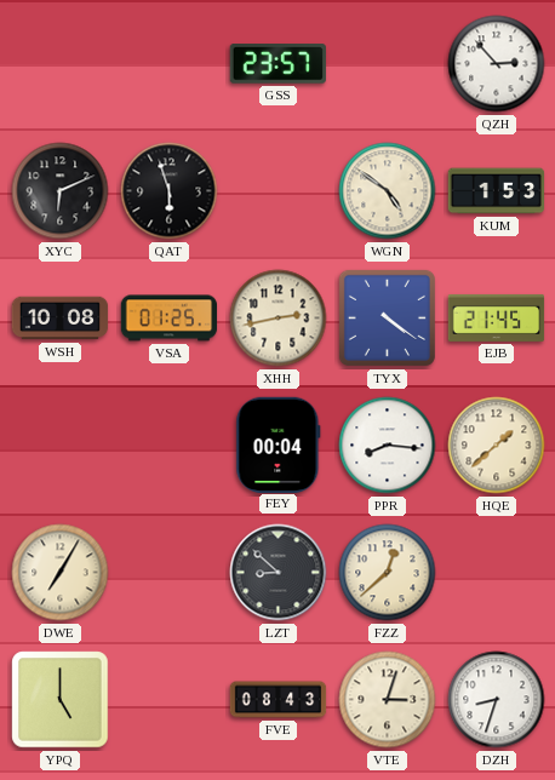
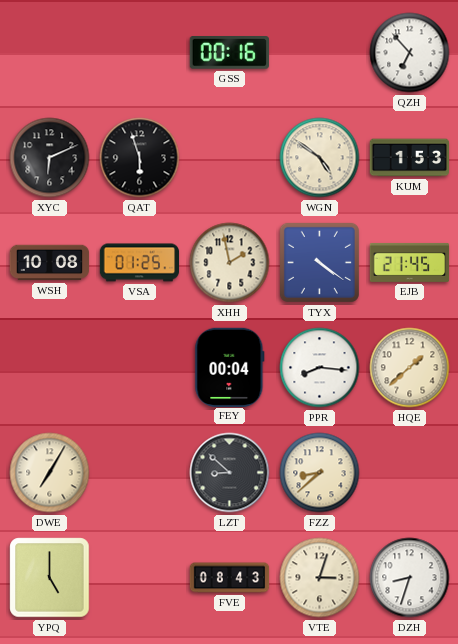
GSS: 23:57 -> 00:16 (229, 53)
QZH: 2:53 -> 6:53 (410, 53)
XHH: 2:43 -> 1:58 (230, 263)
FZZ: 12:38 -> 8:38 (320, 473)
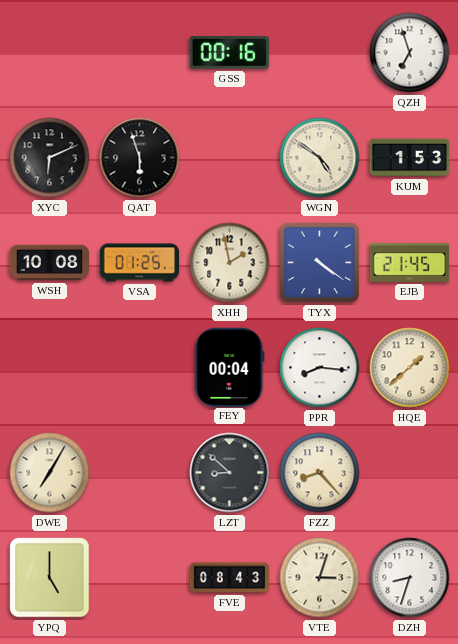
QZH: 6:53 -> 6:57 (410, 53)
FZZ: 8:38 -> 8:23 (320, 473)
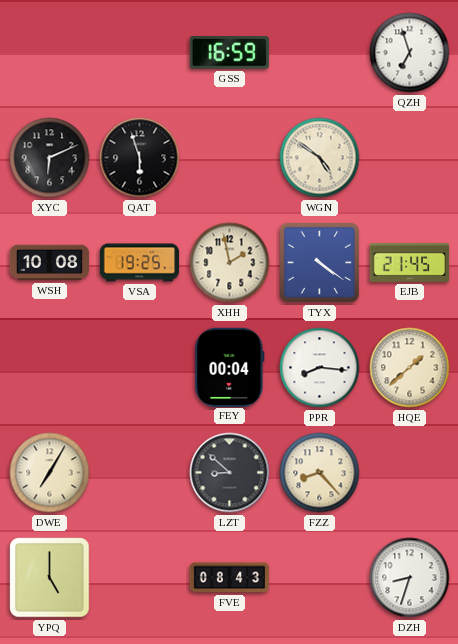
GSS: 00:16 -> 16:59 (229, 53)
KUM: 1:53 -> none (410, 158)
VSA: 01:25 -> 19:25 (140, 263)
VTE: 3:03 -> none (320, 578)
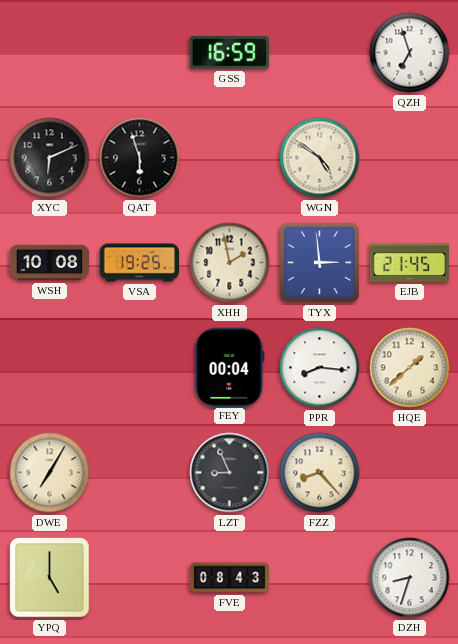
TYX: 4:21 -> 2:59 (319, 262)
LZT: 8:52 -> 8:56 (230, 473)
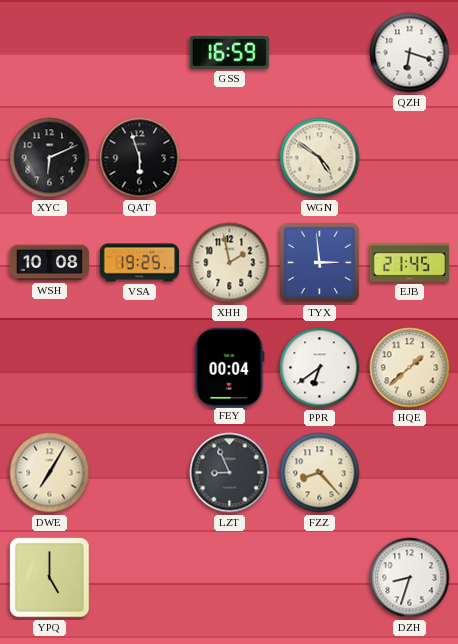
QZH: 6:57 -> 6:18 (410, 53)
PPR: 8:16 -> 6:39 (320, 368)
FVE: 08:43 -> none (230, 578)
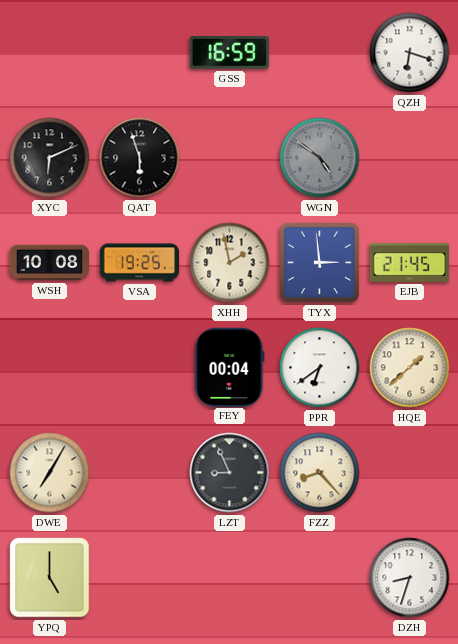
WGN dial: cream -> grey (320, 158)
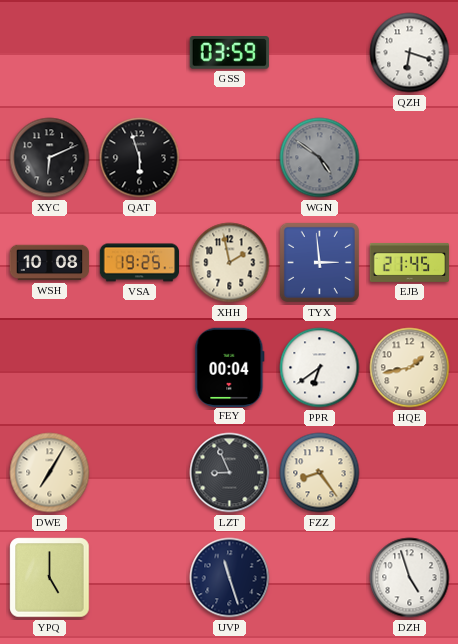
GSS: 16:59 -> 03:59 (229, 53)
HQE: 1:38 -> 1:43 (410, 368)
FZZ: 8:23 -> 8:24 (320, 473)
UVP: none -> 11:27 (230, 578)
DZH: 8:33 -> 4:57 (410, 578)
